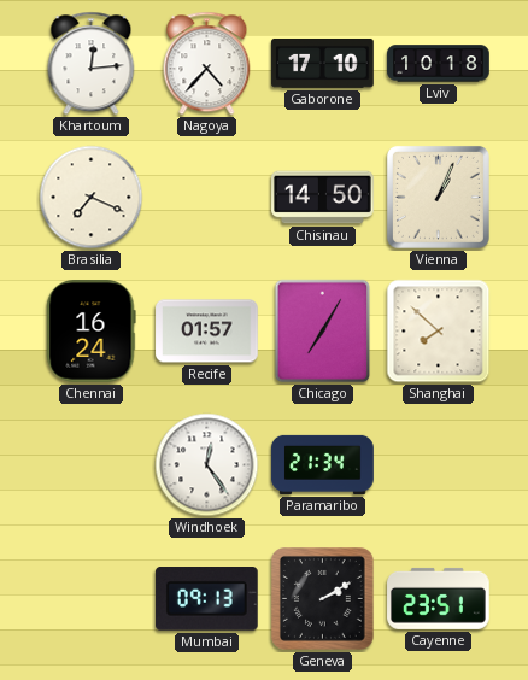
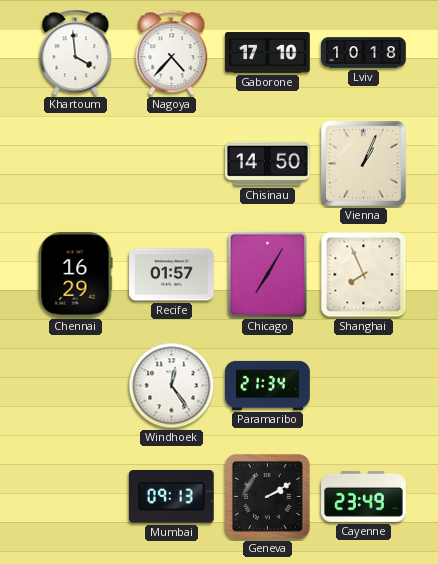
Khartoum: 12:14 -> 3:59 (76, 53)
Brasilia: 7:19 -> none (92, 198)
Chennai: 16:24 -> 16:29 (76, 275)
Shanghai: 7:52 -> 7:56 (364, 275)
Cayenne: 23:51 -> 23:49 (364, 496)
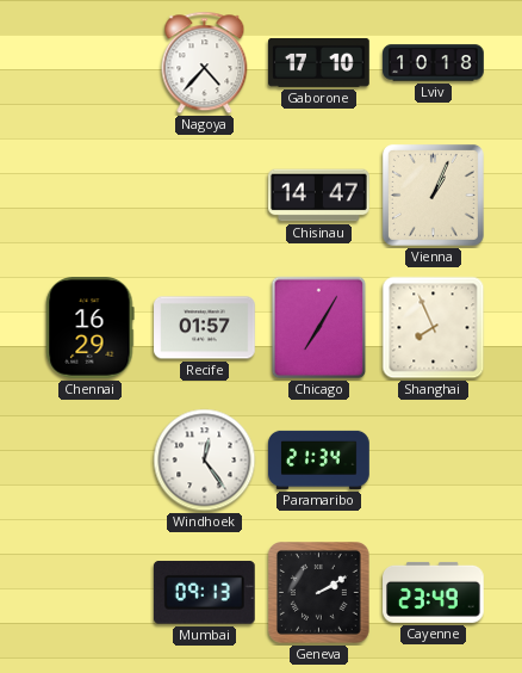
Khartoum: 3:59 -> none (76, 53)
Chisinau: 14:50 -> 14:47 (319, 196)
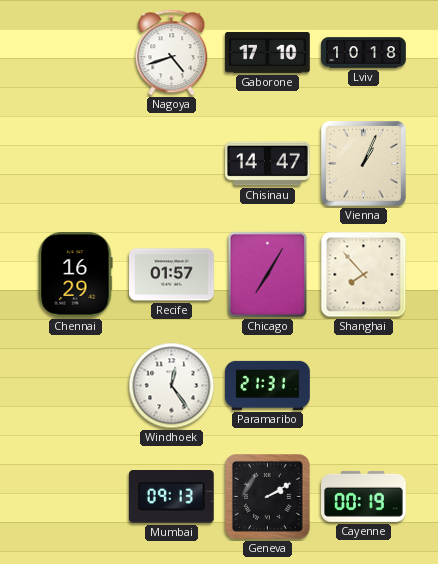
Nagoya: 4:37 -> 4:42 (172, 53)
Shanghai: 7:56 -> 7:53 (364, 275)
Paramaribo: 21:34 -> 21:31 (268, 385)
Cayenne: 23:49 -> 00:19 (364, 496)
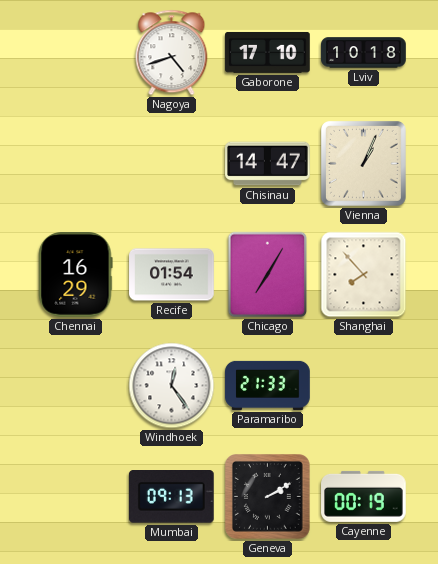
Recife: 01:57 -> 01:54 (172, 275)
Paramaribo: 21:31 -> 21:33 (268, 385)
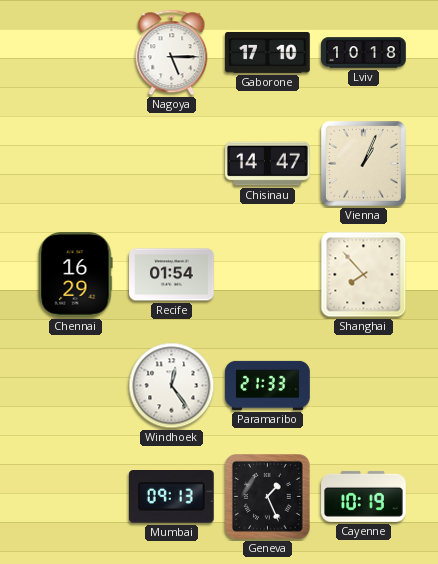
Nagoya: 4:42 -> 5:15 (172, 53)
Chicago: 7:05 -> none (268, 275)
Geneva: 2:10 -> 1:26 (268, 497)
Cayenne: 00:19 -> 10:19 (364, 496)
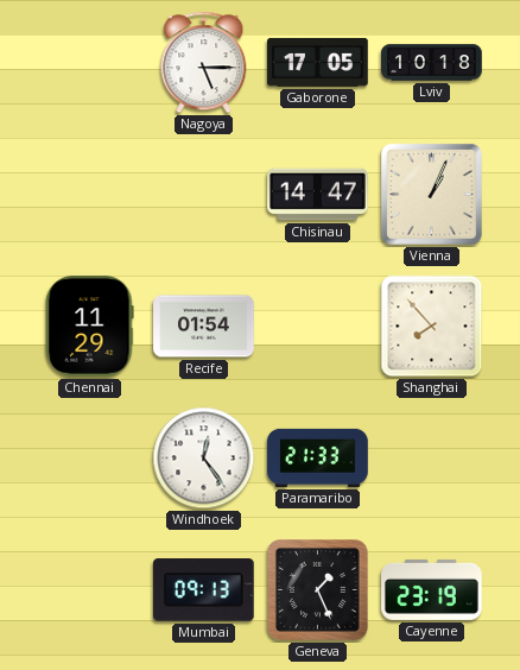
Gaborone: 17:10 -> 17:05 (318, 62)
Chennai: 16:29 -> 11:29 (90, 327)
Cayenne: 10:19 -> 23:19 (432, 589)
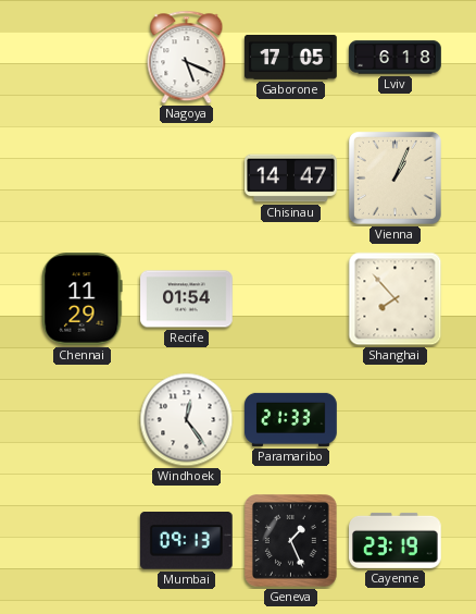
Nagoya: 5:15 -> 5:19 (187, 58)
Lviv: 10:18 -> 6:18 (396, 58)
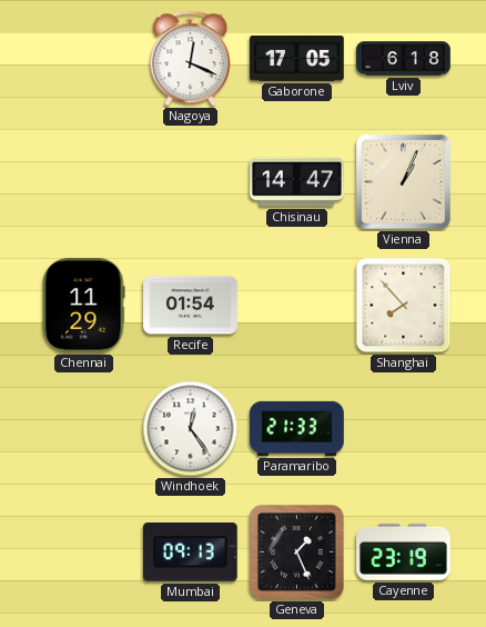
Nagoya: 5:19 -> 12:19 (191, 59)
